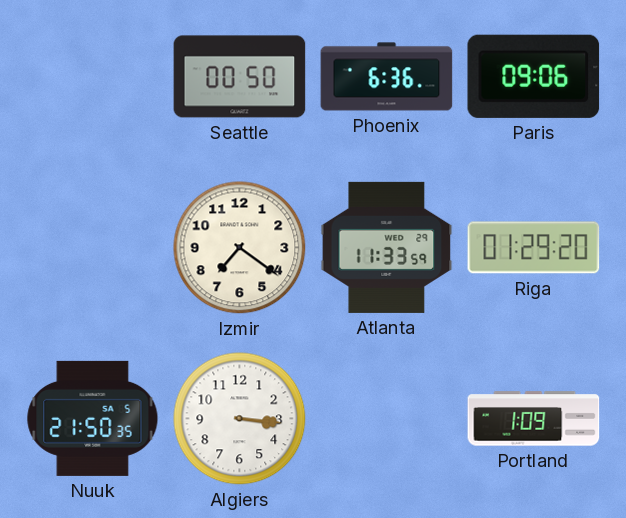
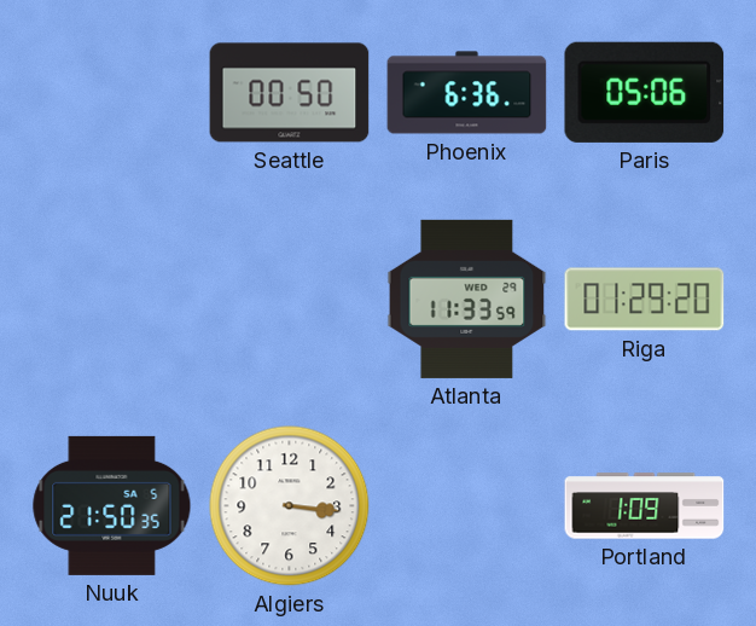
Paris: 09:06 -> 05:06 (645, 92)
Izmir: 7:21 -> none (240, 248)
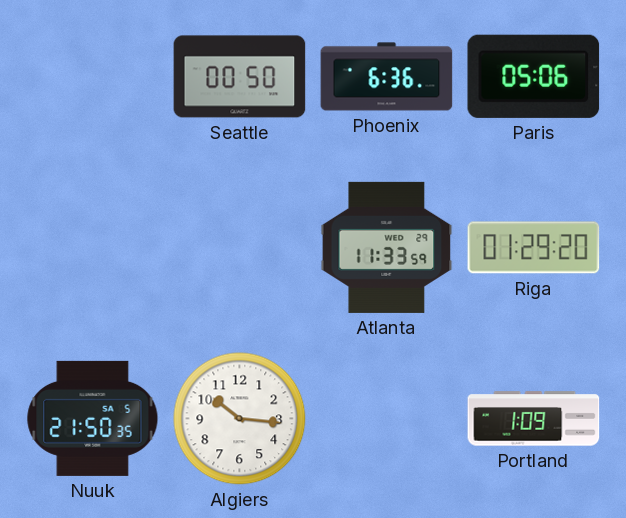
Algiers: 3:16 -> 10:16 (240, 419)
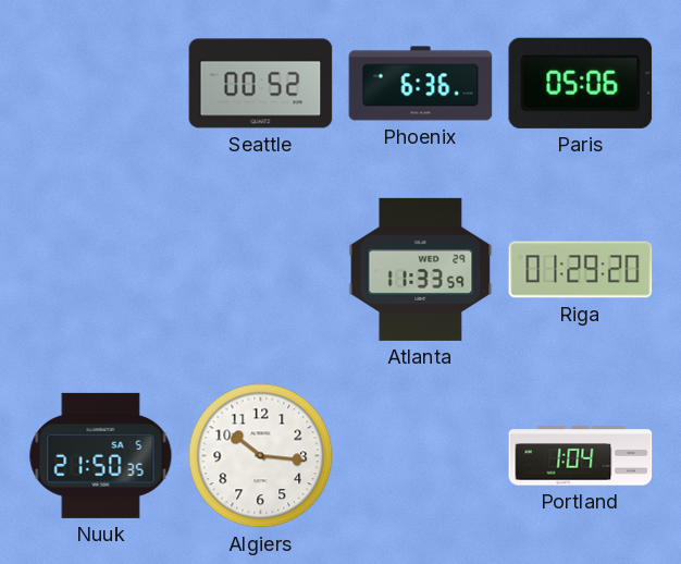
Seattle: 00:50 -> 00:52 (261, 84)
Portland: 1:09 -> 1:04 (581, 456)
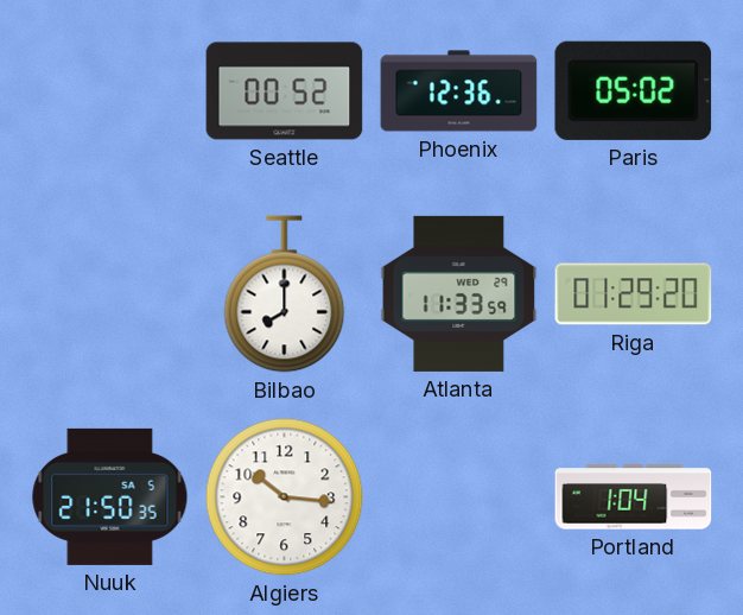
Phoenix: 6:36 -> 12:36 (459, 91)
Paris: 05:06 -> 05:02 (634, 90)
Bilbao: none -> 8:00 (285, 294)
